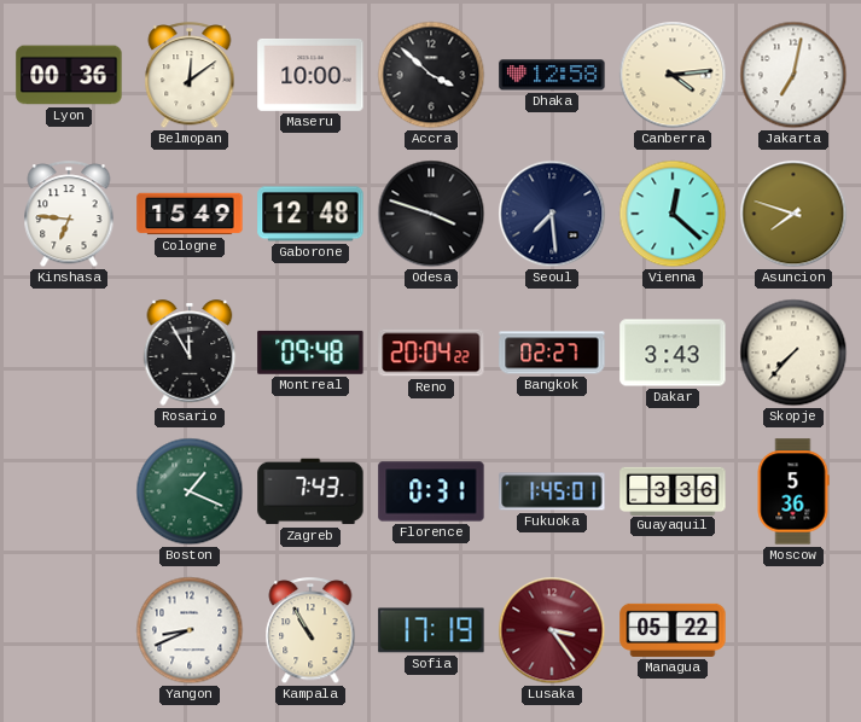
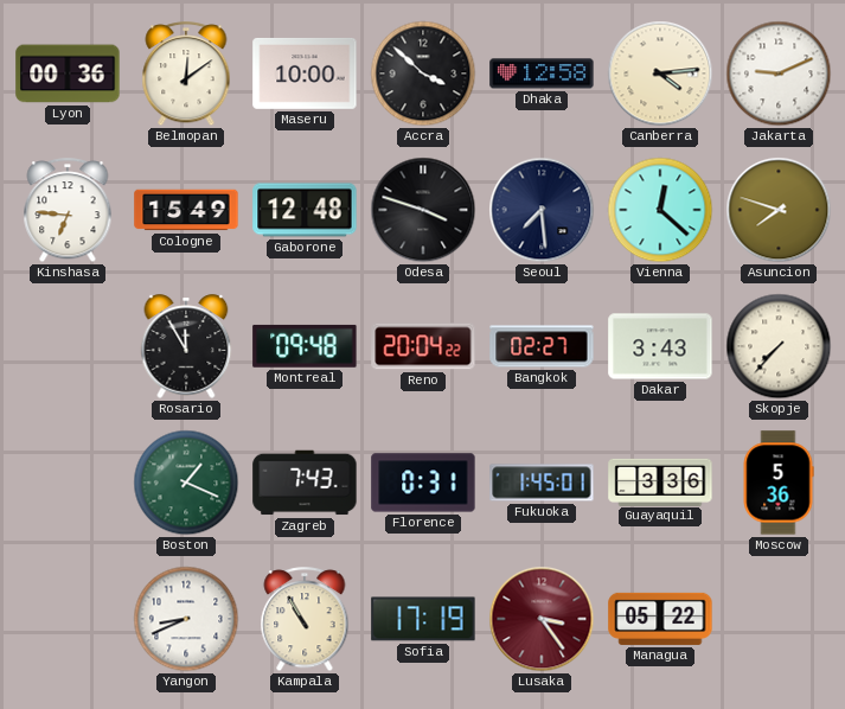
Jakarta: 7:02 -> 9:11 (779, 74)
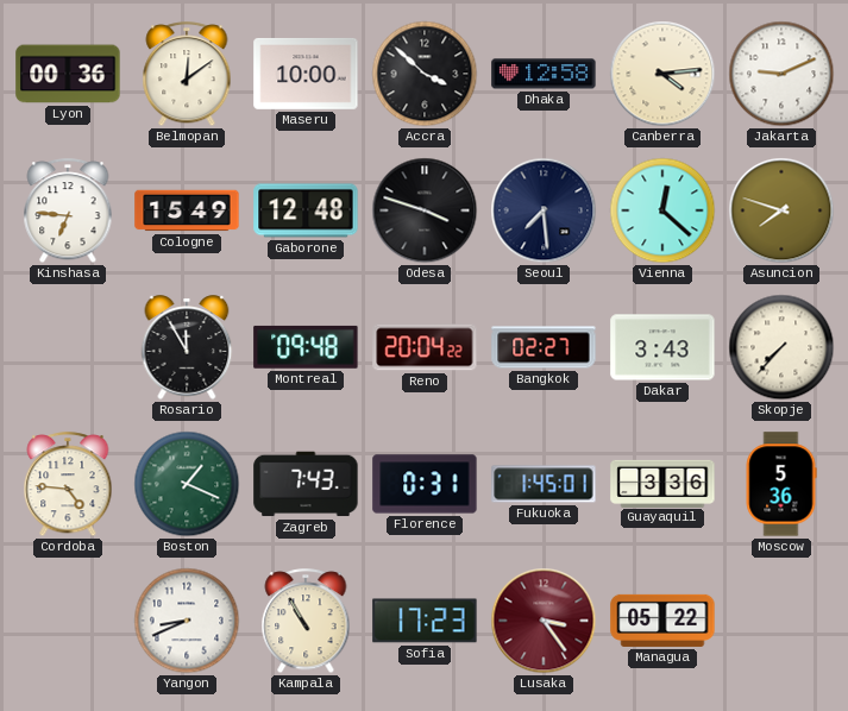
Cordoba: none -> 4:46 (68, 485)
Sofia: 17:19 -> 17:23 (425, 621)
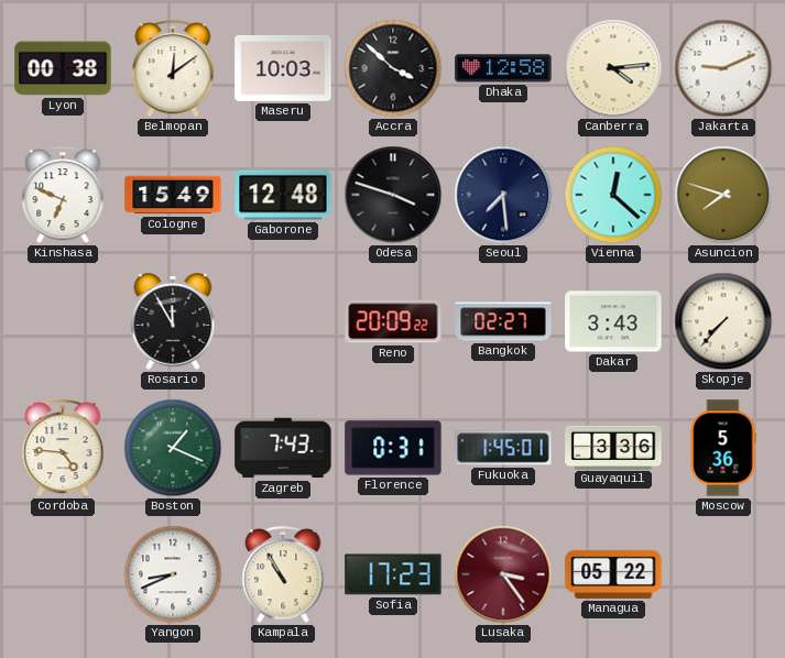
Lyon: 00:36 -> 00:38 (63, 68)
Maseru: 10:00 -> 10:03 (283, 68)
Kinshasa: 6:46 -> 6:49 (63, 196)
Montreal: 09:48 -> none (306, 347)
Reno: 20:04 -> 20:09 (393, 321)
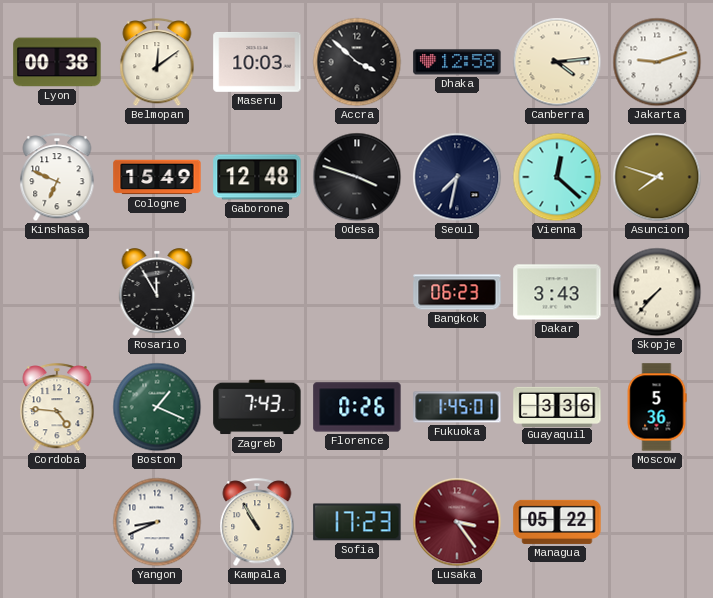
Jakarta: 9:11 -> 9:12 (657, 62)
Seoul: 7:29 -> 7:32 (457, 177)
Reno: 20:09 -> none (393, 321)
Bangkok: 02:27 -> 06:23 (457, 292)
Florence: 0:31 -> 0:26 (357, 407)
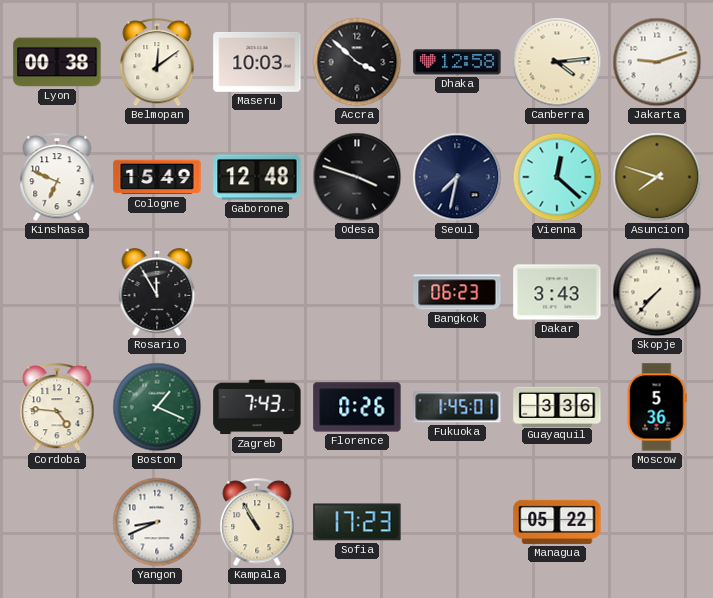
Lusaka: 3:24 -> none (457, 522)
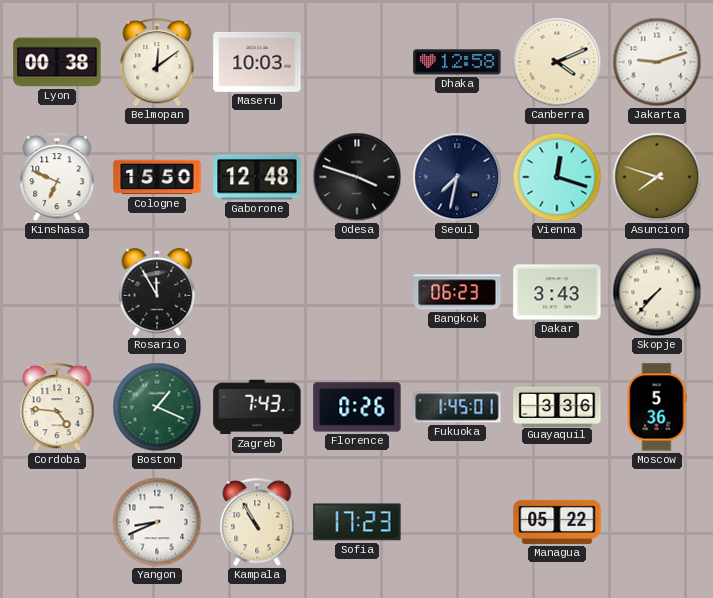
Accra: 3:52 -> none (357, 62)
Canberra: 4:14 -> 4:11 (557, 62)
Cologne: 15:49 -> 15:50 (157, 177)
Vienna: 12:22 -> 12:18 (557, 177)
